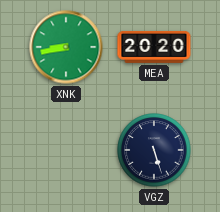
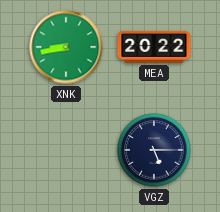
MEA: 20:20 -> 20:22 (154, 47)
VGZ: 5:27 -> 5:15 (154, 150)
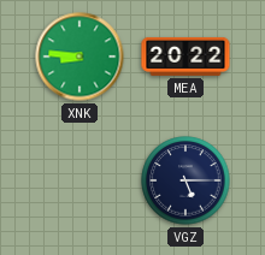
XNK: 8:43 -> 8:46 (79, 57)
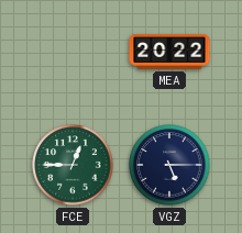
XNK: 8:46 -> none (79, 57)
FCE: none -> 12:45 (73, 165)
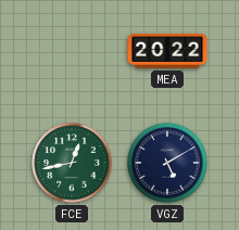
FCE: 12:45 -> 12:43 (72, 163)
VGZ: 5:15 -> 5:10 (167, 163)
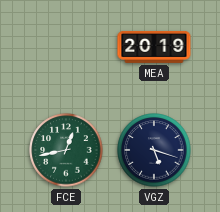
MEA: 20:22 -> 20:19 (154, 47)
VGZ: 5:10 -> 5:18 (154, 150)
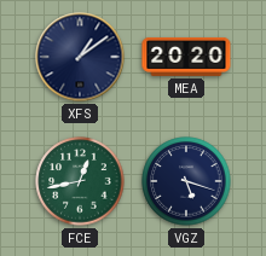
XFS: none -> 1:09 (80, 57)
MEA: 20:19 -> 20:20 (186, 57)
